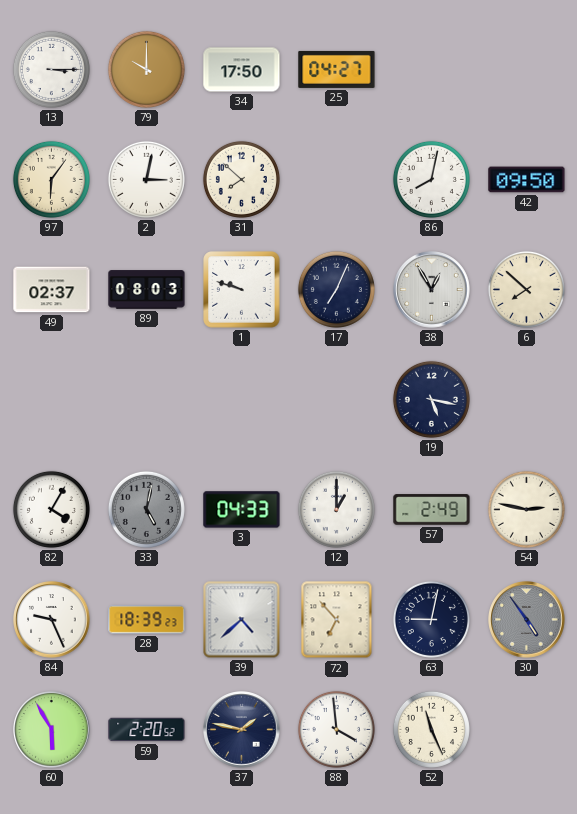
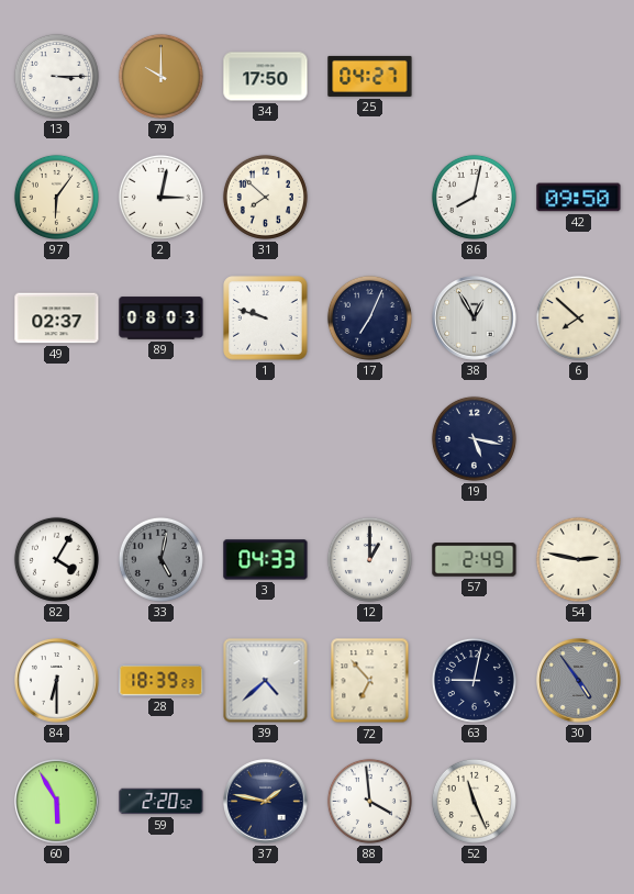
84: 9:26 -> 6:30 (57, 681)
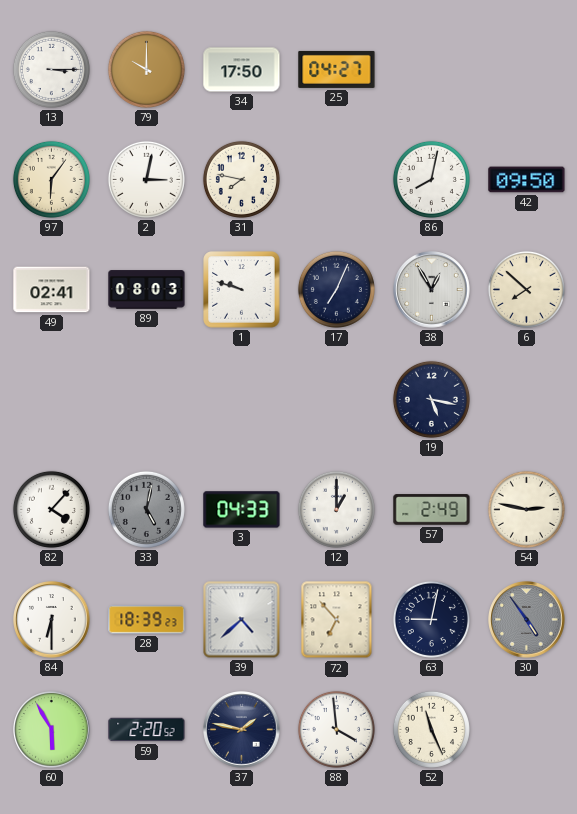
31: 7:52 -> 7:47 (241, 179)
49: 02:37 -> 02:41 (52, 290)
82: 4:05 -> 4:07 (51, 509)
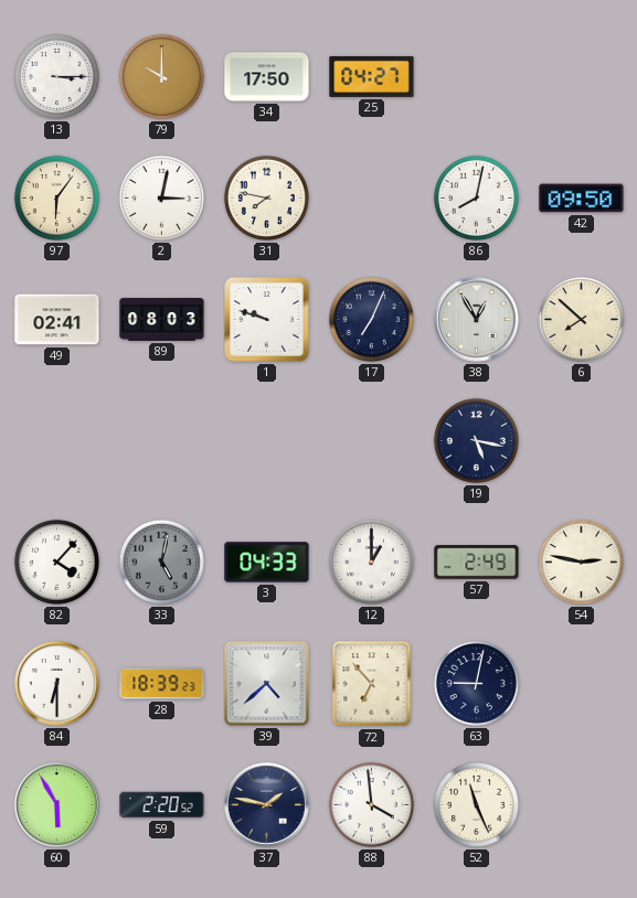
30: 4:54 -> none (527, 620)
